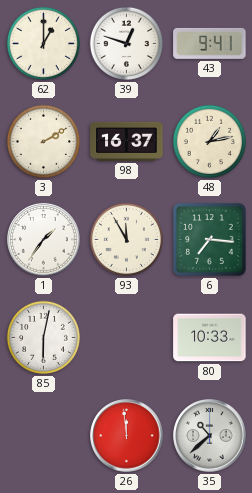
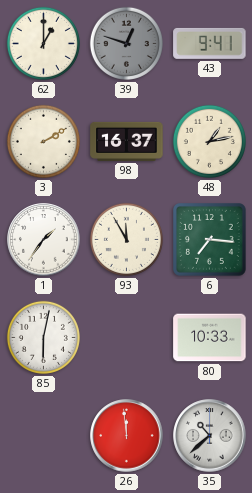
39 dial: white -> grey (126, 43)
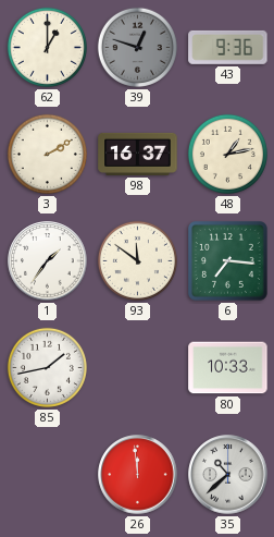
43: 9:41 -> 9:36 (228, 47)
93: 11:55 -> 11:51 (137, 260)
85: 6:02 -> 1:43 (47, 367)
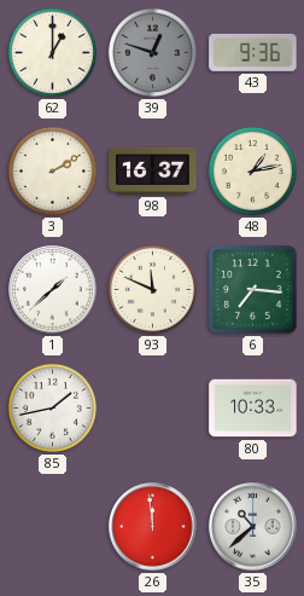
1: 1:36 -> 1:38 (53, 290)
93: 11:51 -> 11:49 (152, 289)
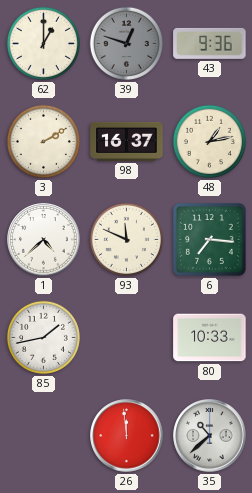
1: 1:38 -> 4:38 (44, 240)
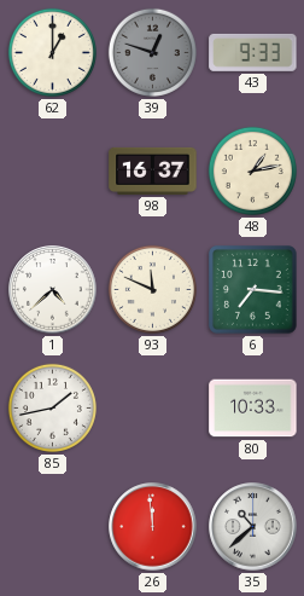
43: 9:36 -> 9:33 (253, 52)
3: 2:10 -> none (43, 141)
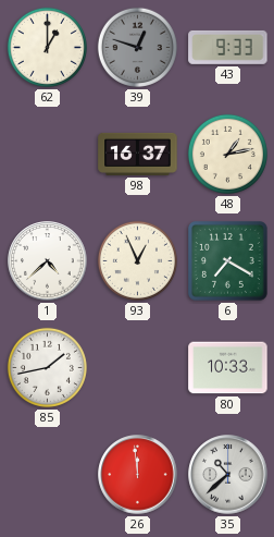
93: 11:49 -> 12:56 (137, 260)
6: 7:16 -> 7:20 (228, 261)
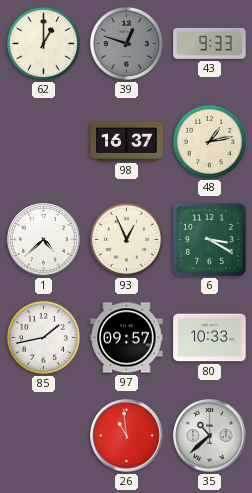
6: 7:20 -> 3:20 (210, 240)
97: none -> 09:57 (127, 338)
26: 11:59 -> 10:59 (127, 436)
